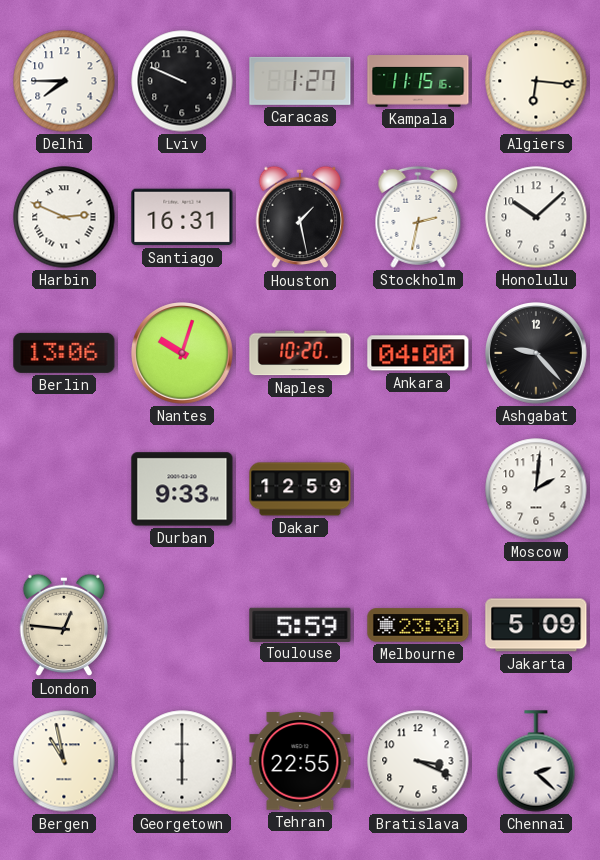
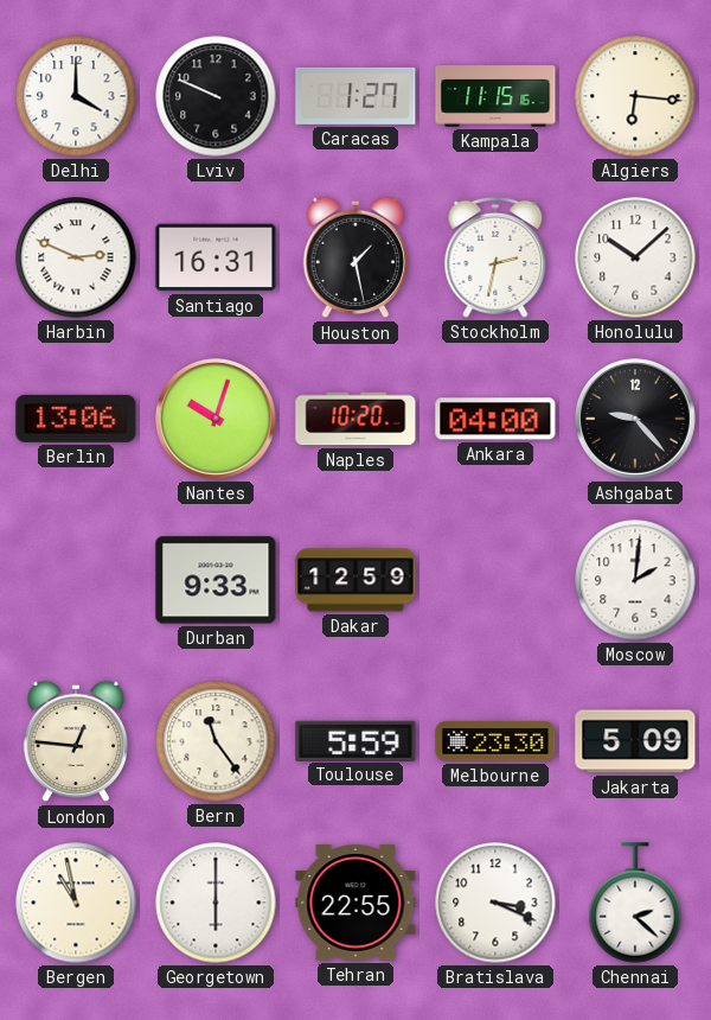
Delhi: 7:45 -> 4:00 (76, 96)
Bern: none -> 11:24 (216, 741)
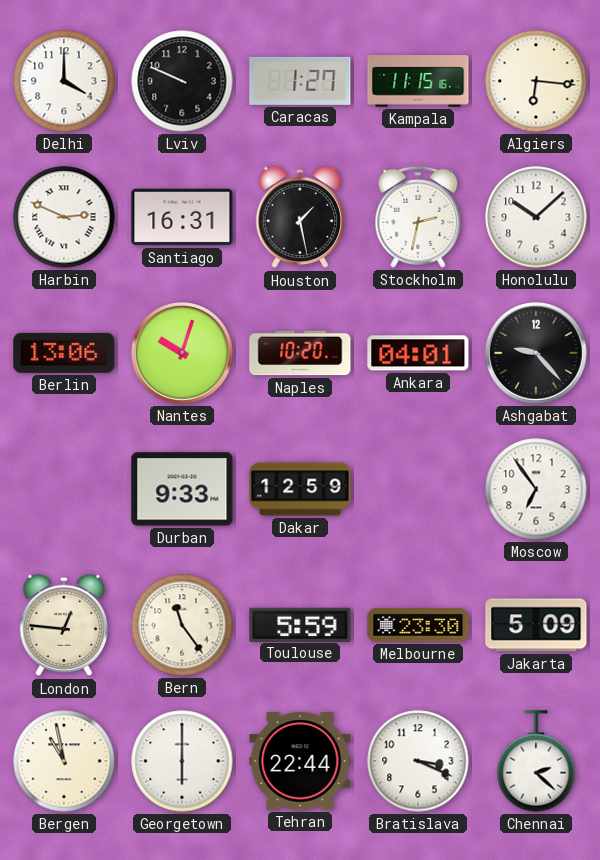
Ankara: 04:00 -> 04:01 (418, 353)
Moscow: 2:01 -> 6:54 (536, 489)
Tehran: 22:55 -> 22:44 (300, 761)
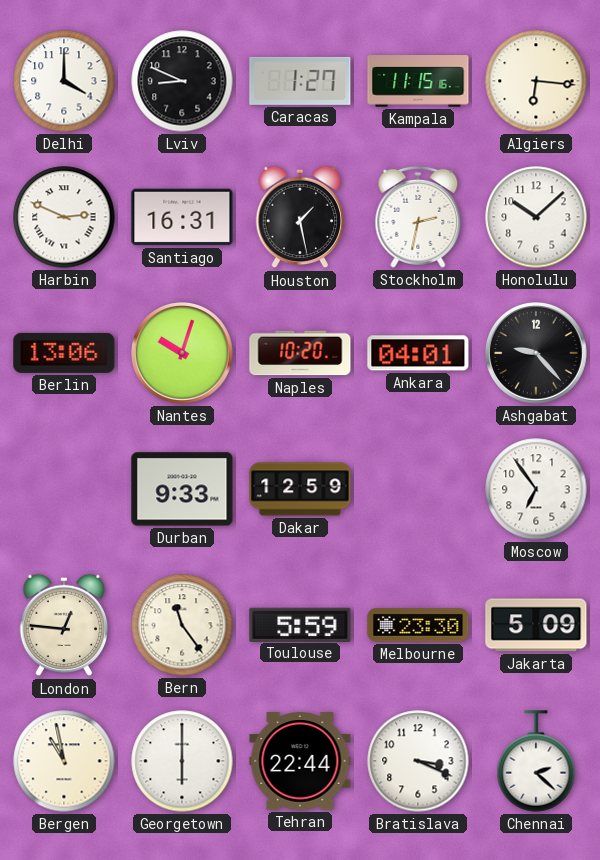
Lviv: 9:49 -> 8:49 (182, 81)
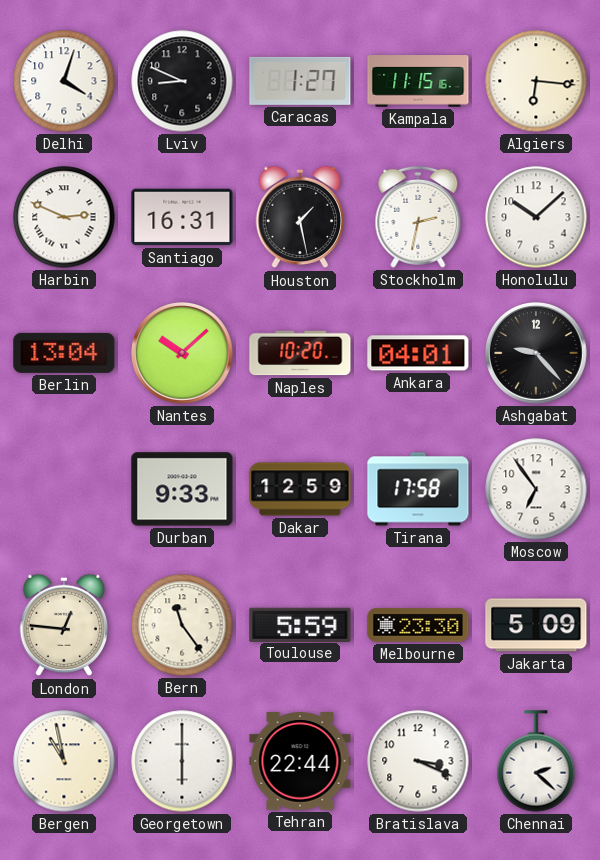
Delhi: 4:00 -> 4:03 (64, 81)
Berlin: 13:06 -> 13:04 (64, 353)
Nantes: 10:03 -> 10:08 (183, 354)
Tirana: none -> 17:58 (418, 489)
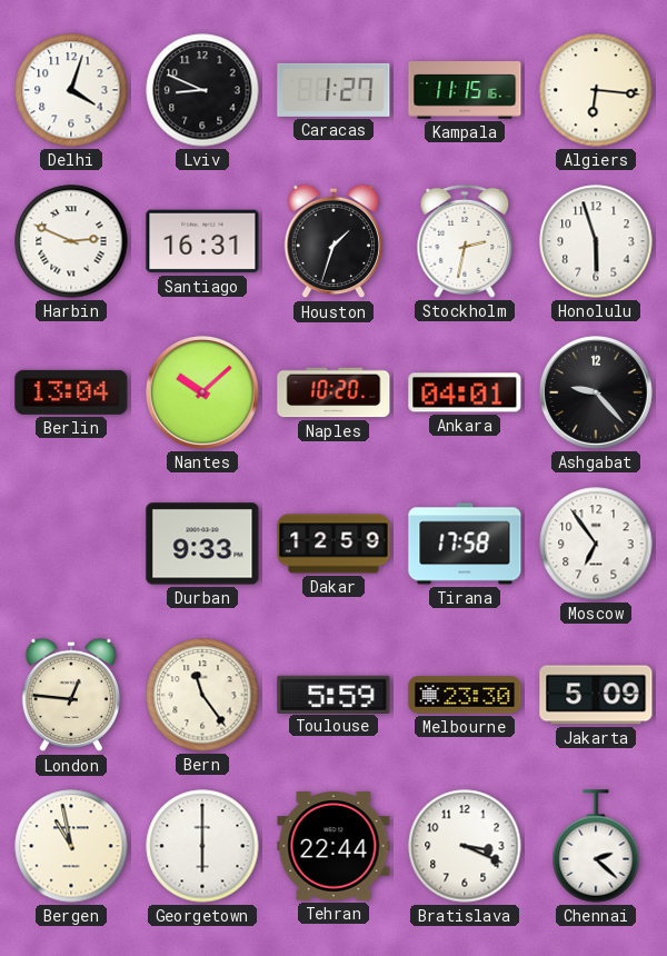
Houston: 1:28 -> 1:33 (333, 241)
Honolulu: 10:08 -> 5:57 (596, 241)
